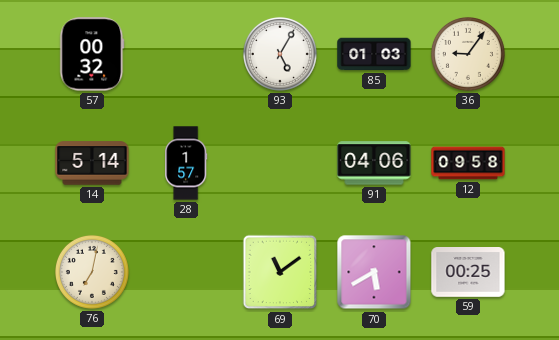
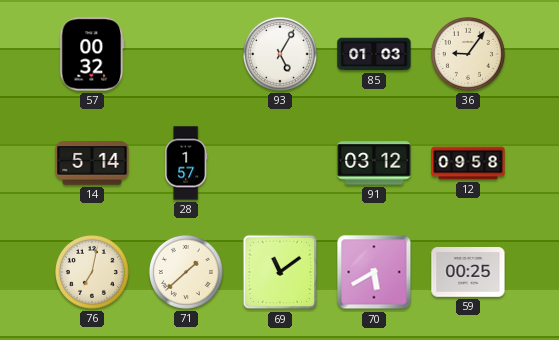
91: 04:06 -> 03:12 (374, 163)
71: none -> 1:38 (186, 272)
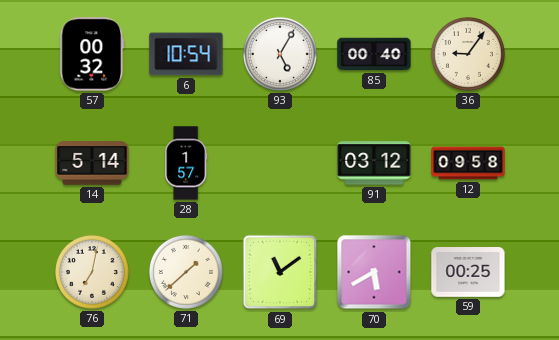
6: none -> 10:54 (186, 54)
85: 01:03 -> 00:40 (374, 54)
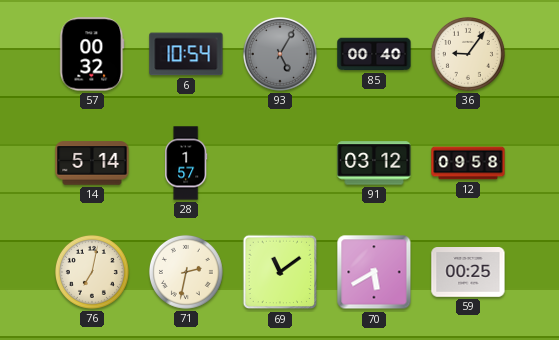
93 dial: white -> grey (280, 54)
71: 1:38 -> 2:32 (186, 272)
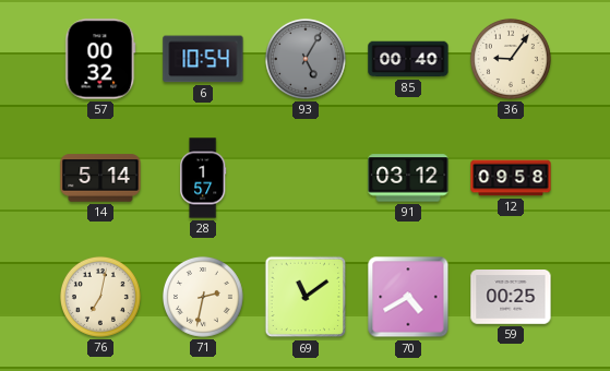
70: 5:40 -> 4:40 (408, 297)
